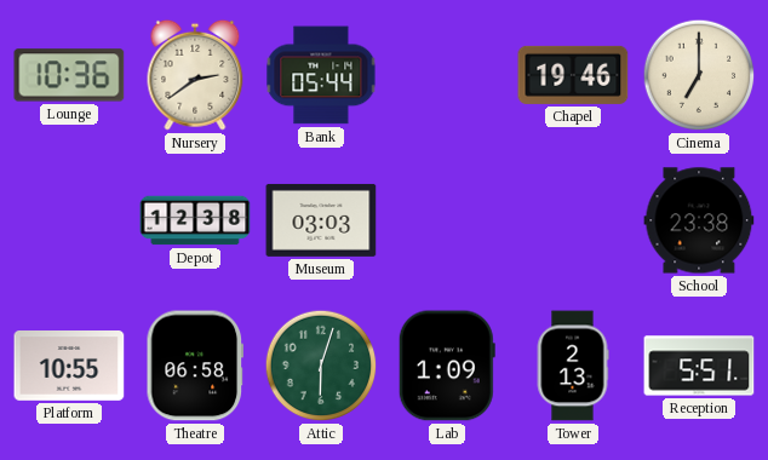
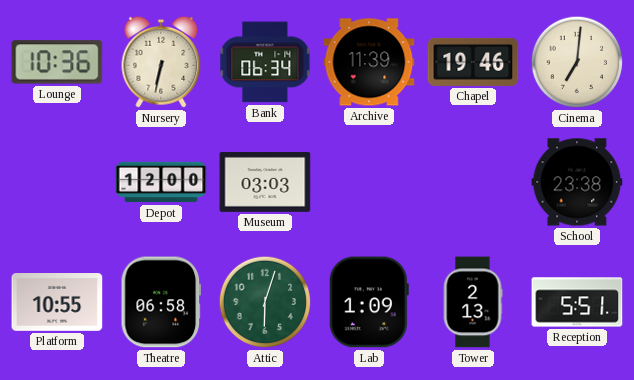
Nursery: 2:39 -> 6:32 (161, 62)
Bank: 05:44 -> 06:34 (265, 62)
Archive: none -> 11:39 (369, 62)
Cinema: 7:00 -> 7:01 (577, 62)
Depot: 12:38 -> 12:00 (161, 182)
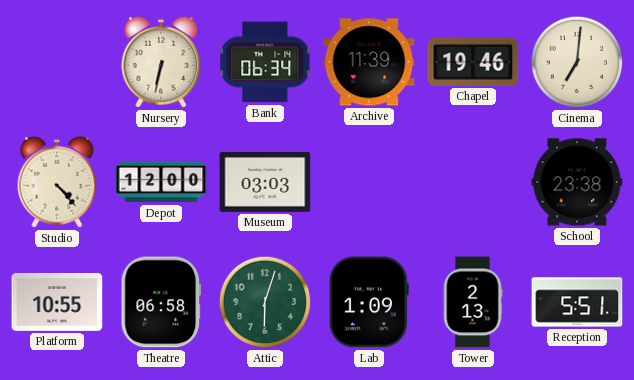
Lounge: 10:36 -> none (57, 62)
Studio: none -> 4:23 (57, 182)
